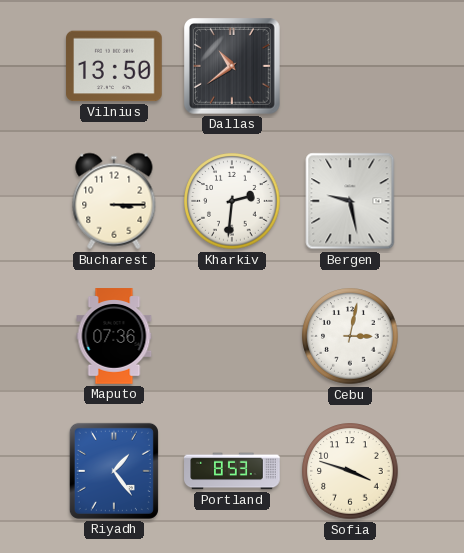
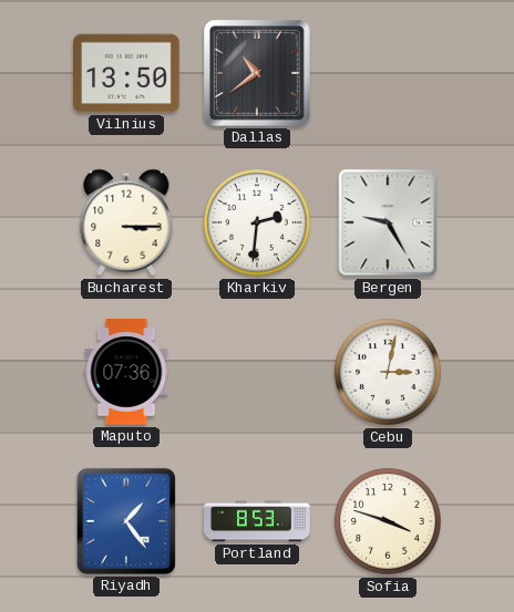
Bergen: 9:28 -> 9:25 (388, 222)
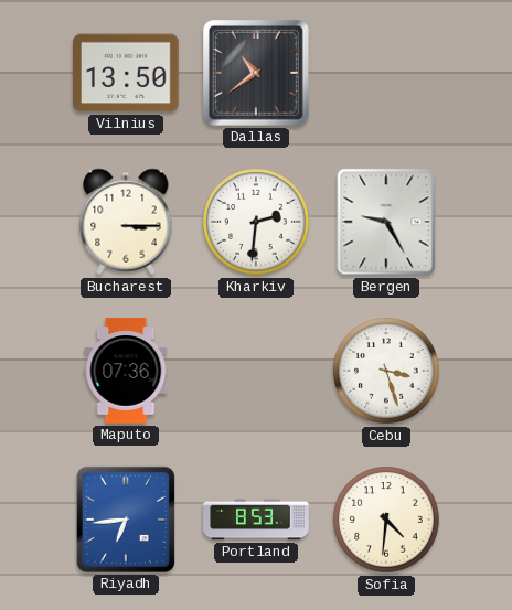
Cebu: 3:02 -> 3:27 (386, 371)
Riyadh: 1:24 -> 6:44 (126, 520)
Sofia: 3:48 -> 4:31 (386, 520)
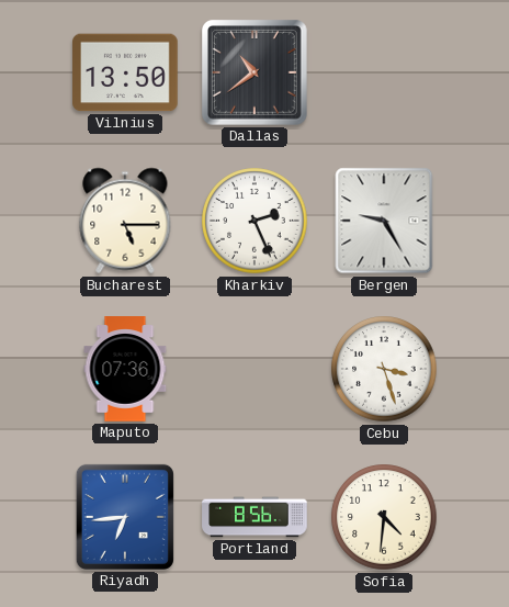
Bucharest: 3:15 -> 5:15 (125, 221)
Kharkiv: 2:31 -> 2:26 (255, 221)
Portland: 8:53 -> 8:56 (255, 517)
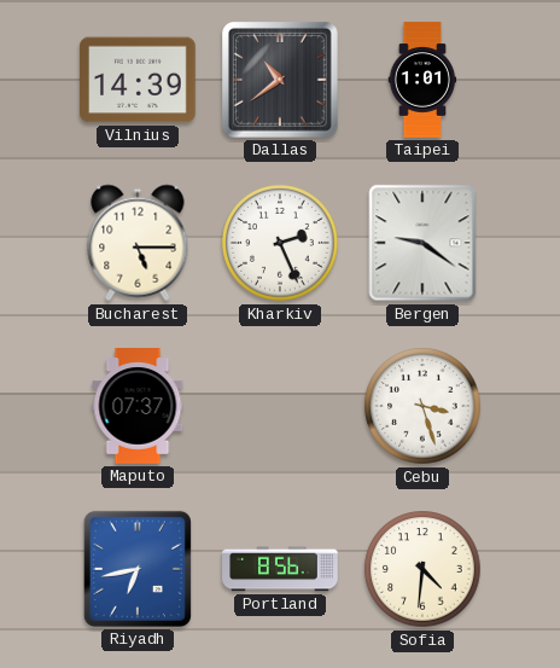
Vilnius: 13:50 -> 14:39 (138, 80)
Taipei: none -> 1:01 (422, 80)
Bergen: 9:25 -> 9:21 (422, 243)
Maputo: 07:36 -> 07:37 (138, 406)
Riyadh: 6:44 -> 6:43 (138, 569)
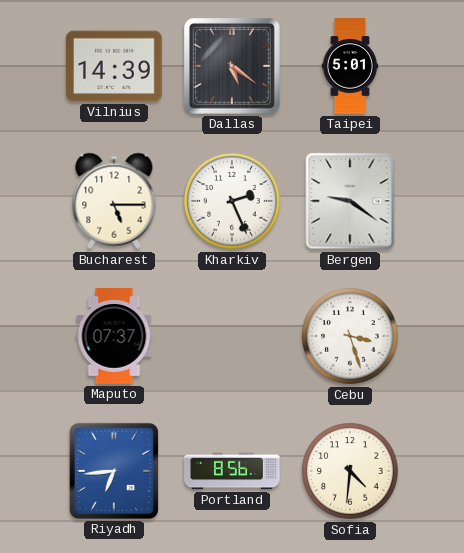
Dallas: 10:39 -> 5:21 (233, 67)
Taipei: 1:01 -> 5:01 (350, 66)
Riyadh: 6:43 -> 6:44 (114, 471)
